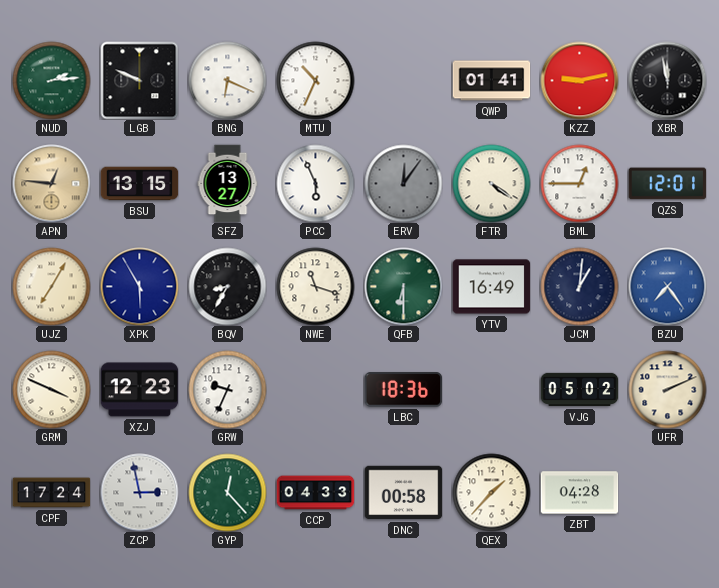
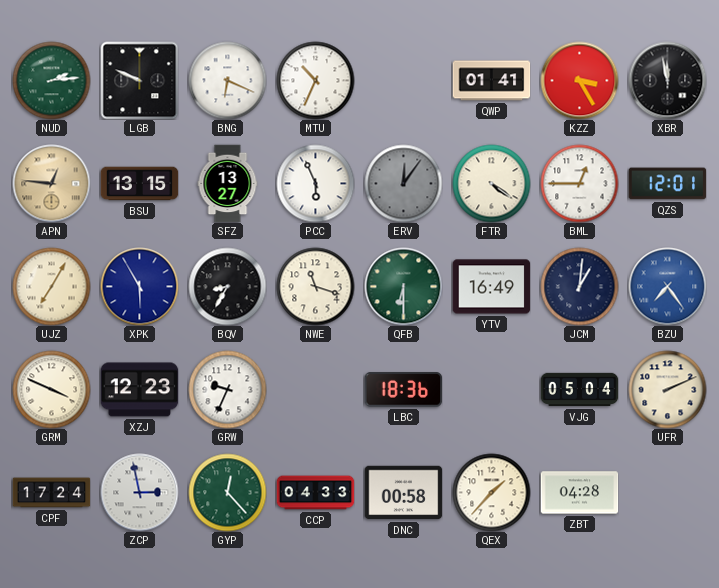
KZZ: 9:13 -> 3:25 (579, 80)
VJG: 05:02 -> 05:04 (579, 390)
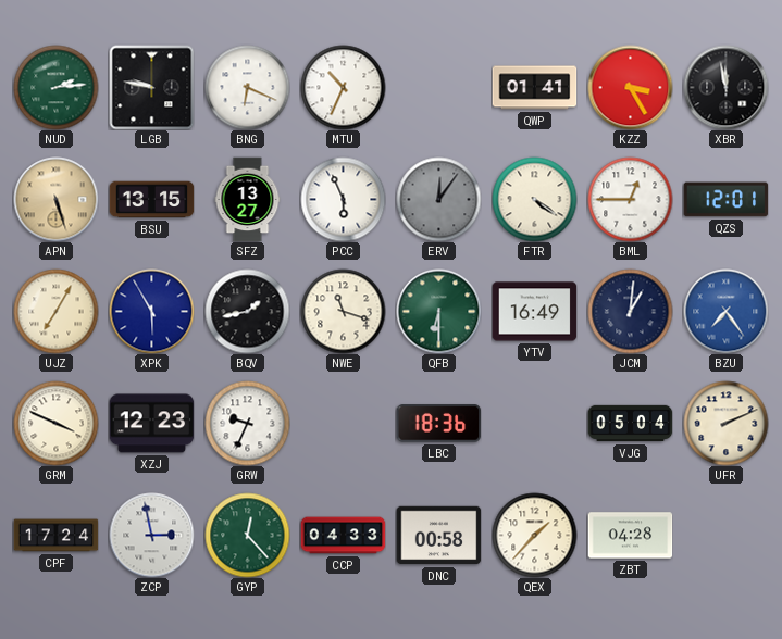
LGB: 9:49 -> 9:47 (151, 87)
APN: 12:46 -> 5:27 (55, 199)
BQV: 8:35 -> 1:43 (247, 311)
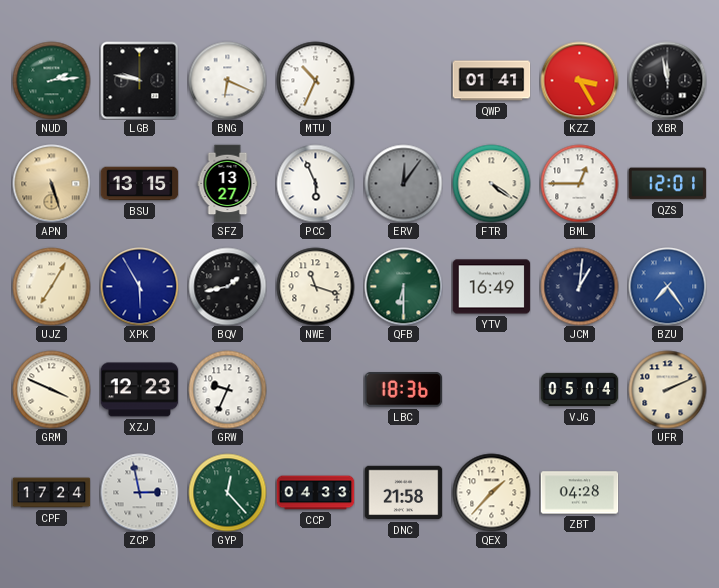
DNC: 00:58 -> 21:58 (403, 493)
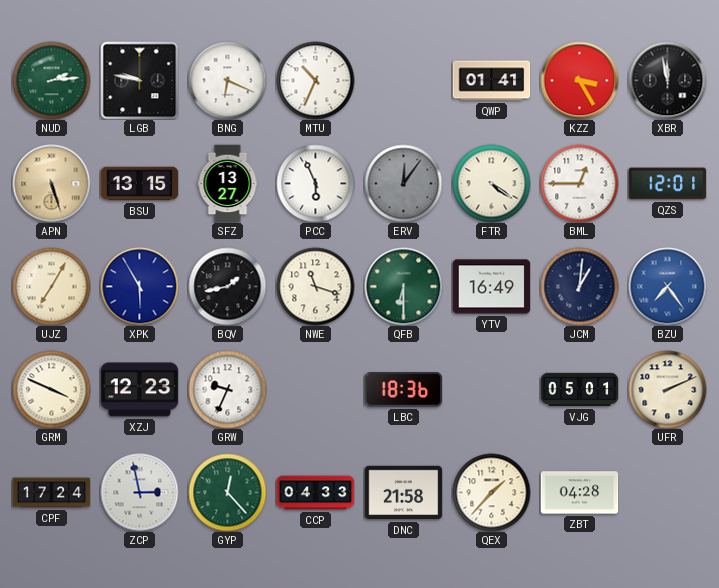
VJG: 05:04 -> 05:01 (579, 390)
